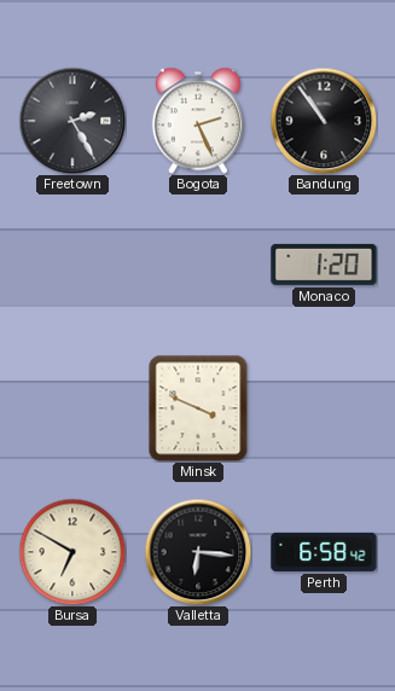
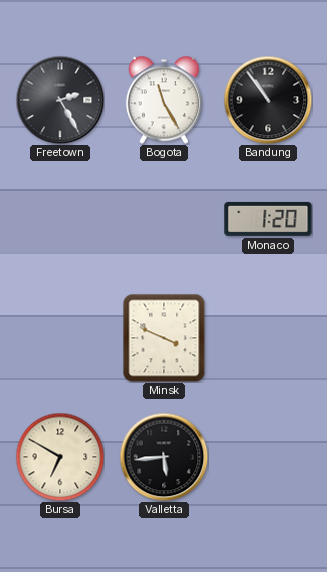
Bogota: 2:26 -> 11:25 (164, 100)
Valletta: 6:16 -> 5:44 (164, 457)
Perth: 6:58 -> none (324, 552)
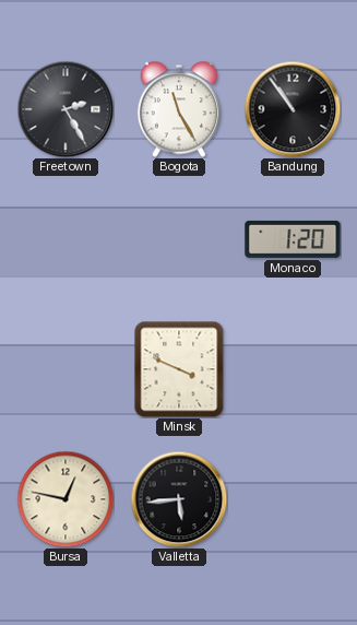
Bursa: 6:50 -> 12:47 (66, 499)
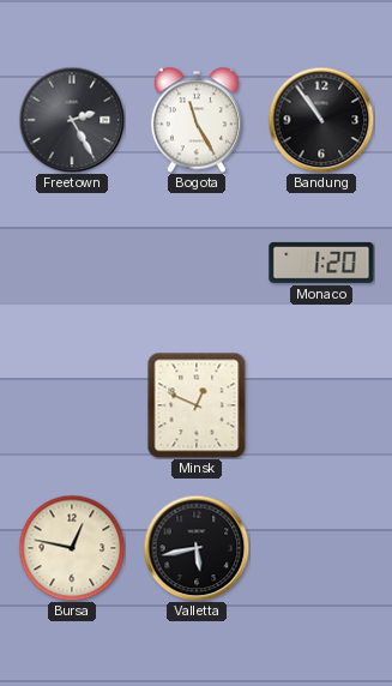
Minsk: 3:49 -> 12:49 (197, 405)
Valletta: 5:44 -> 5:43 (197, 548)
